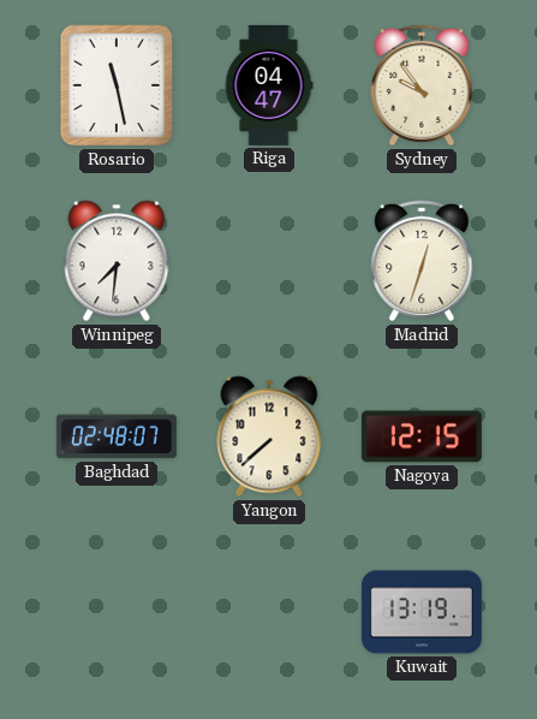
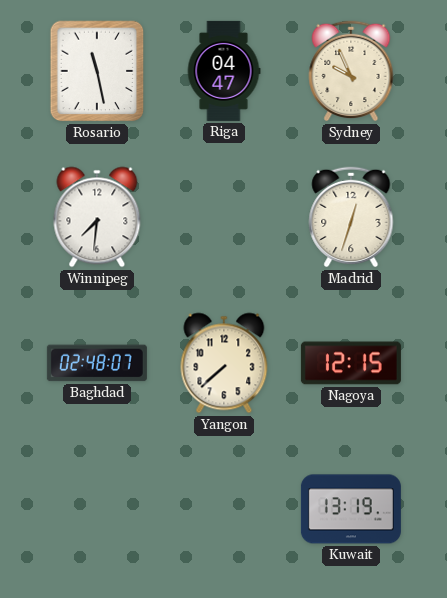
Sydney: 9:54 -> 9:56 (351, 71)
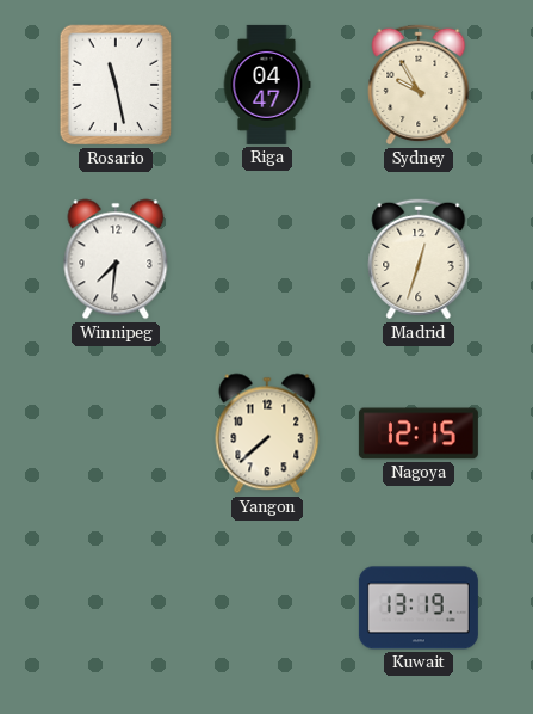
Sydney: 9:56 -> 9:55 (419, 85)
Baghdad: 02:48 -> none (97, 363)
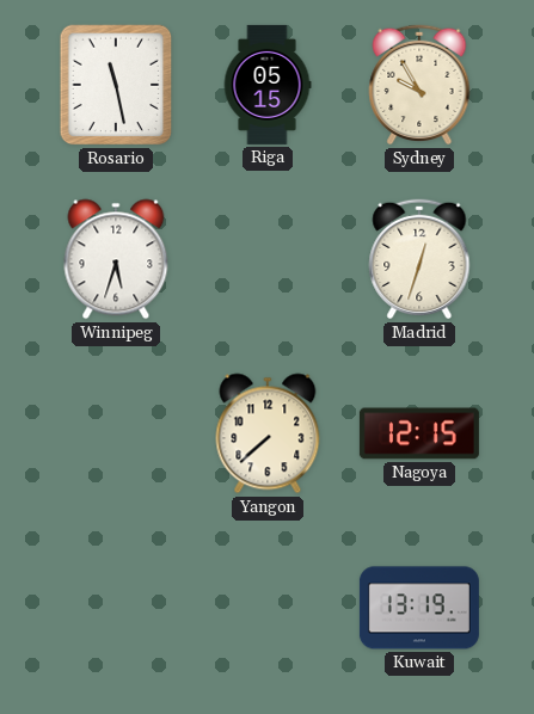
Riga: 04:47 -> 05:15 (268, 85)
Winnipeg: 7:31 -> 5:33 (116, 259)
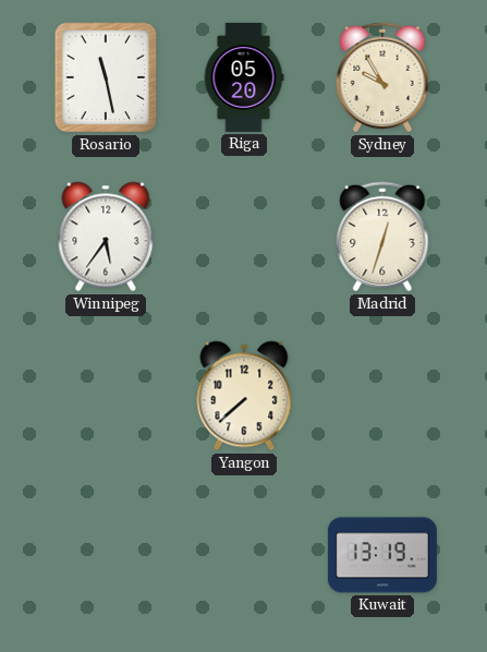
Riga: 05:15 -> 05:20 (244, 77)
Winnipeg: 5:33 -> 5:36 (106, 237)
Nagoya: 12:15 -> none (419, 433)
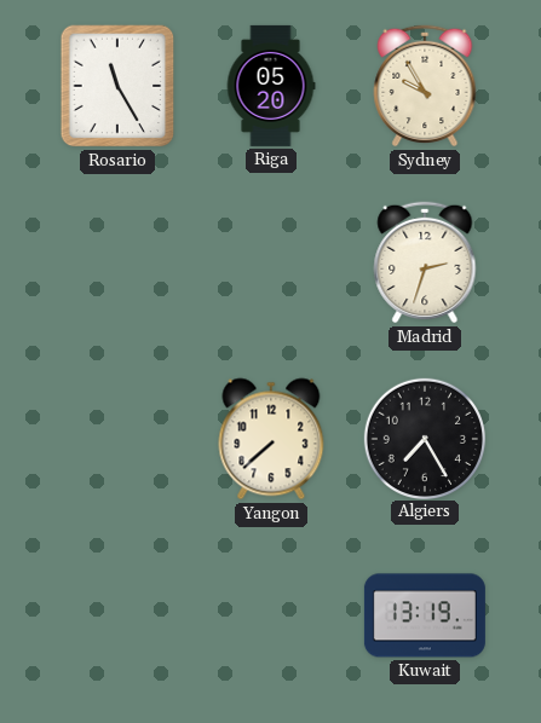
Rosario: 11:28 -> 11:25 (117, 86)
Winnipeg: 5:36 -> none (106, 237)
Madrid: 12:33 -> 2:33 (425, 262)
Algiers: none -> 7:25 (424, 438)
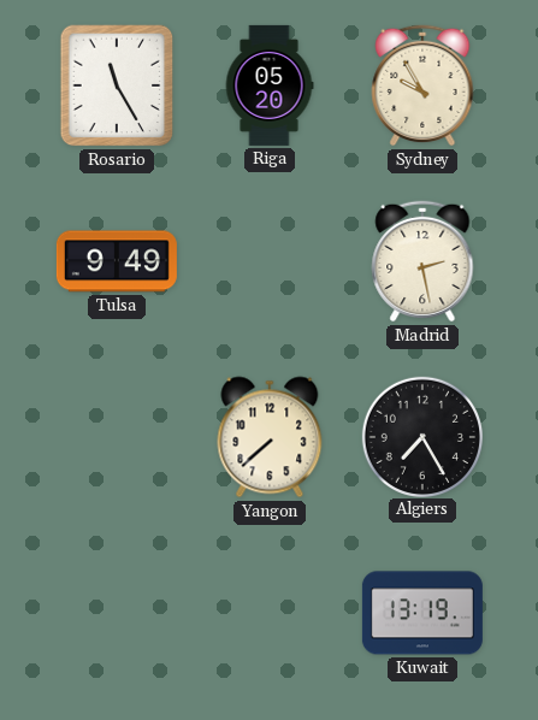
Tulsa: none -> 9:49 (117, 261)
Madrid: 2:33 -> 2:28 (422, 261)
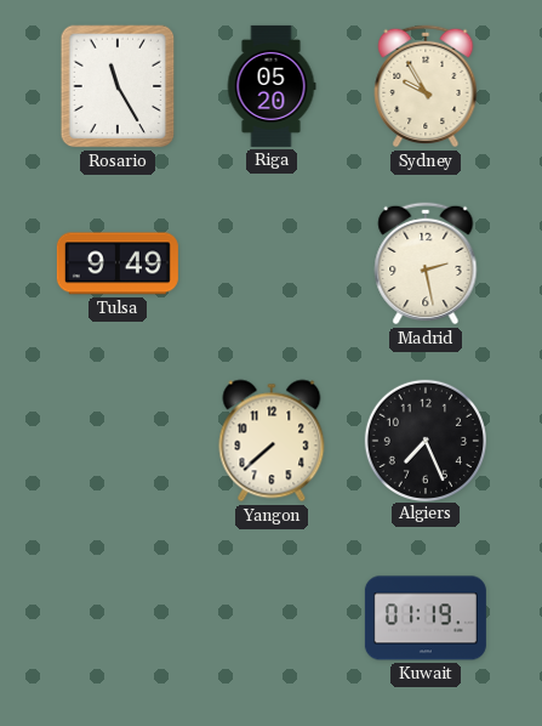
Algiers: 7:25 -> 7:26 (424, 439)
Kuwait: 13:19 -> 01:19 (426, 618)
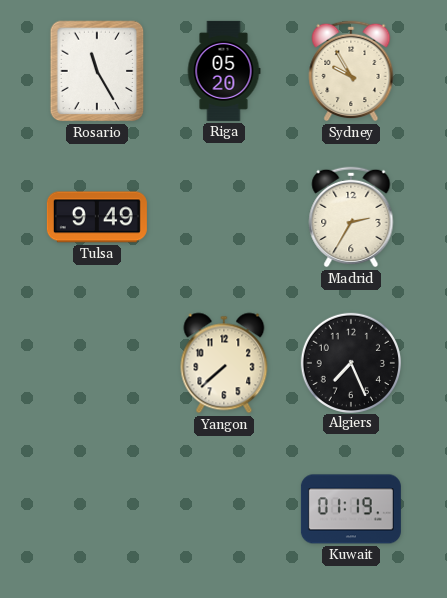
Madrid: 2:28 -> 2:35 (351, 217)
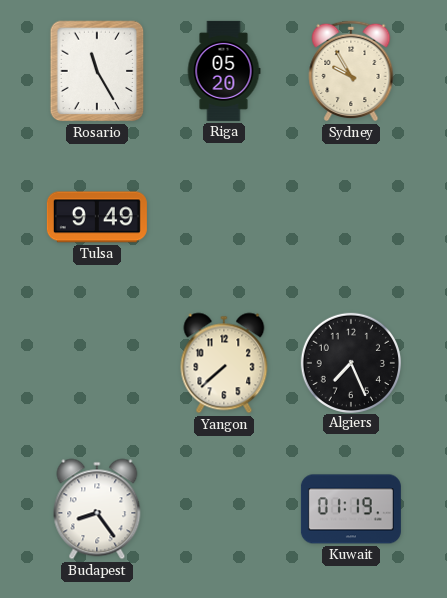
Madrid: 2:35 -> none (351, 217)
Budapest: none -> 8:24 (97, 509)
